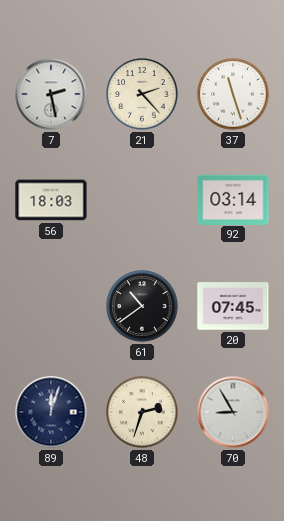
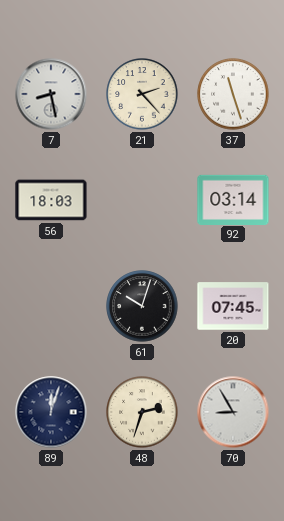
7: 2:28 -> 8:28 (51, 94)
61: 10:39 -> 10:03 (142, 306)
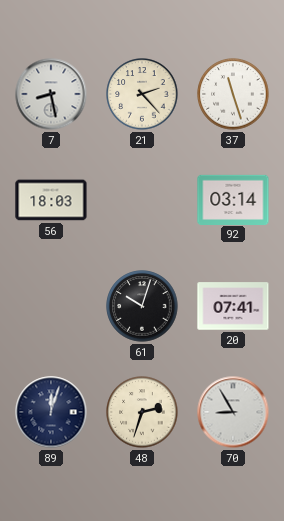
20: 07:45 -> 07:41 (233, 306)
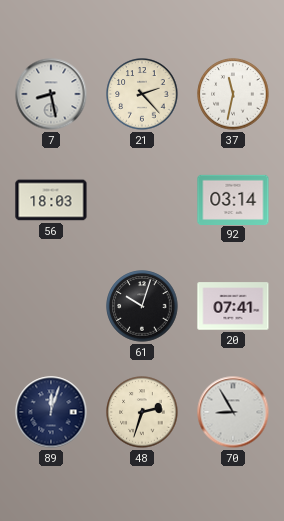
37: 11:27 -> 11:32 (233, 94)
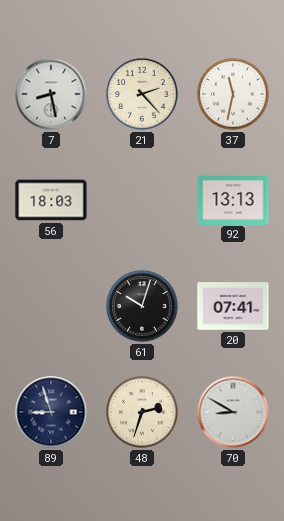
92: 03:14 -> 13:13 (233, 199)
89: 12:03 -> 8:57 (51, 412)
70: 8:55 -> 8:50 (233, 412)
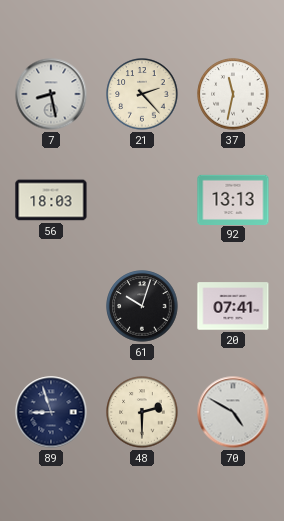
48: 2:33 -> 2:30 (142, 412)
70: 8:50 -> 4:50 (233, 412)
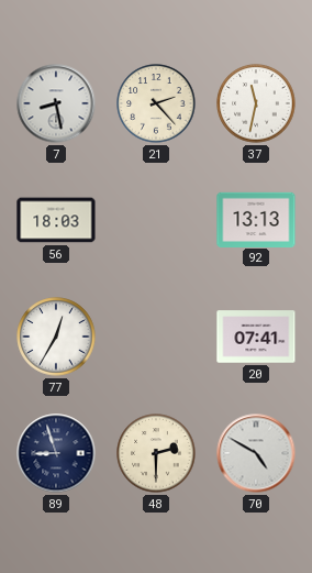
77: none -> 12:35 (56, 337)
61: 10:03 -> none (142, 306)
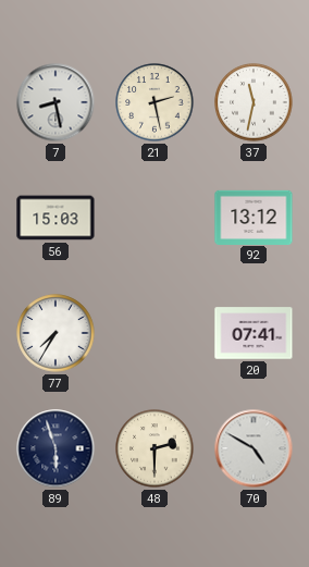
21: 2:23 -> 2:28 (154, 102)
56: 18:03 -> 15:03 (55, 218)
92: 13:13 -> 13:12 (254, 217)
77: 12:35 -> 7:35 (55, 333)
89: 8:57 -> 5:57 (55, 448)
